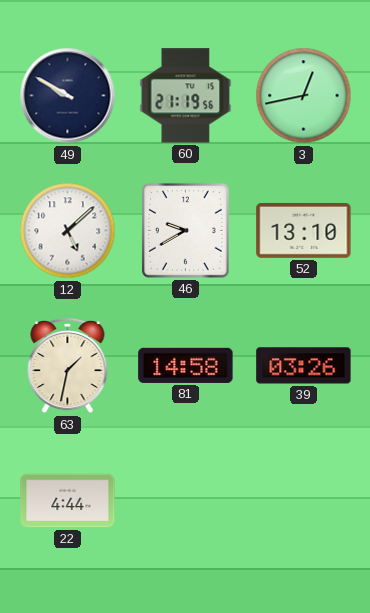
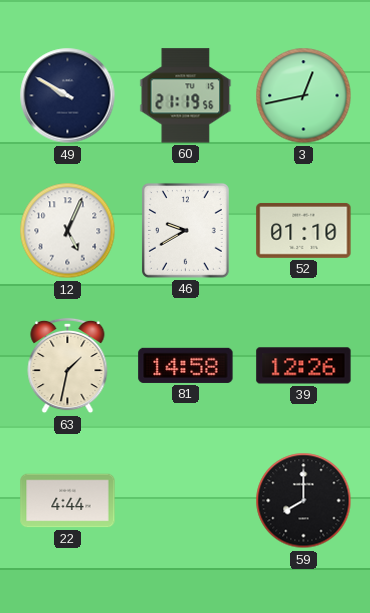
12: 5:08 -> 5:04 (68, 231)
52: 13:10 -> 01:10 (304, 230)
39: 03:26 -> 12:26 (304, 366)
59: none -> 8:00 (304, 501)
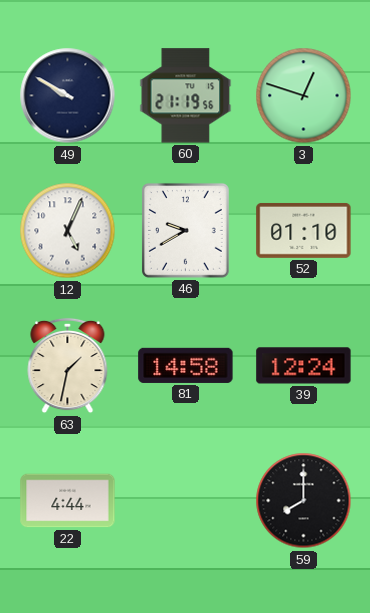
3: 12:43 -> 12:48 (304, 96)
39: 12:26 -> 12:24 (304, 366)
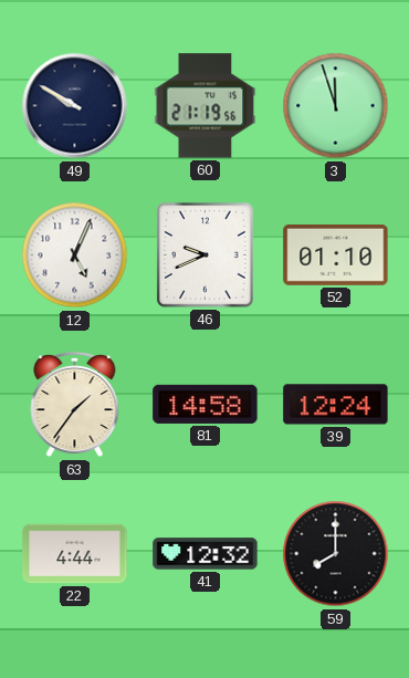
3: 12:48 -> 11:57 (336, 106)
46: 9:40 -> 9:41 (204, 254)
63: 1:32 -> 1:36 (75, 405)
41: none -> 12:32 (206, 554)
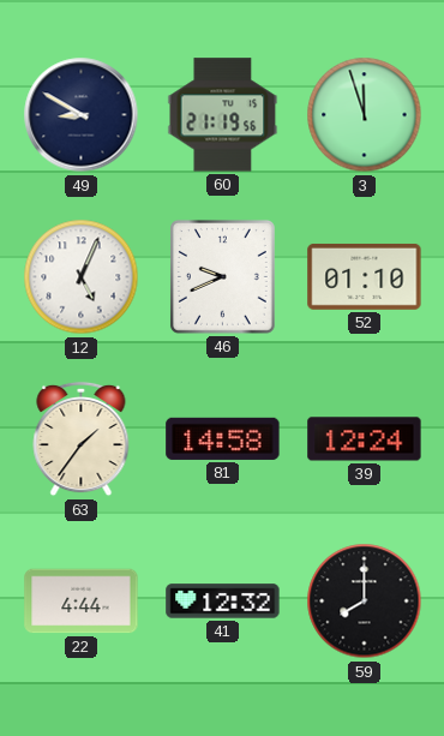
49: 9:50 -> 8:50 (82, 115)
